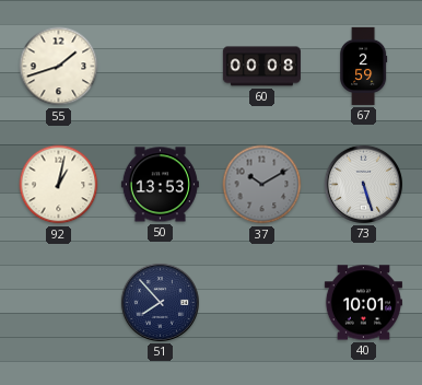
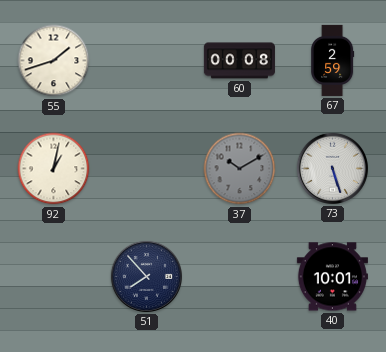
50: 13:53 -> none (160, 185)
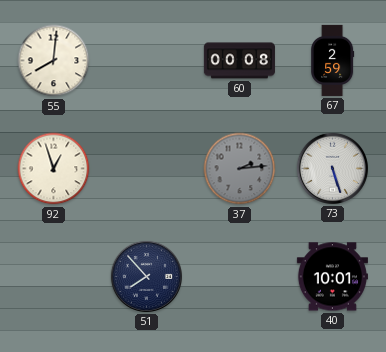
55: 1:42 -> 8:01 (54, 61)
92: 1:02 -> 12:57 (54, 169)
37: 10:10 -> 2:14 (240, 169)
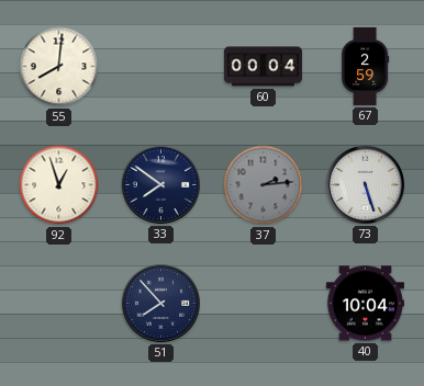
60: 00:08 -> 00:04 (263, 67)
33: none -> 7:51 (160, 184)
40: 10:01 -> 10:04 (365, 304)
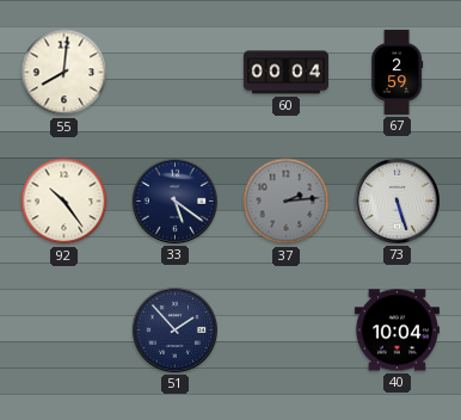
92: 12:57 -> 10:24 (64, 202)
33: 7:51 -> 5:21 (174, 200)
51: 7:53 -> 1:53 (174, 329)
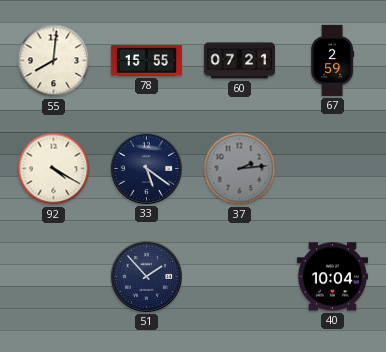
78: none -> 15:55 (146, 61)
60: 00:04 -> 07:21 (239, 61)
92: 10:24 -> 4:20 (54, 169)
73: 5:27 -> none (397, 200)
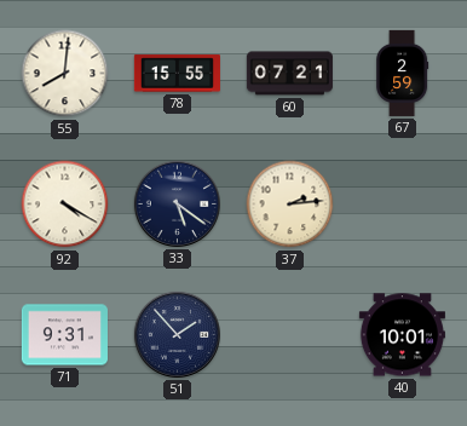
37 dial: grey -> cream (290, 205)
71: none -> 9:31 (64, 335)
40: 10:04 -> 10:01 (402, 335)
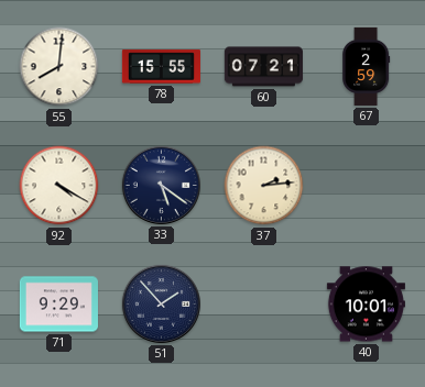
71: 9:31 -> 9:29 (58, 305)
